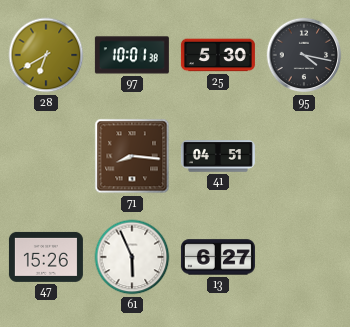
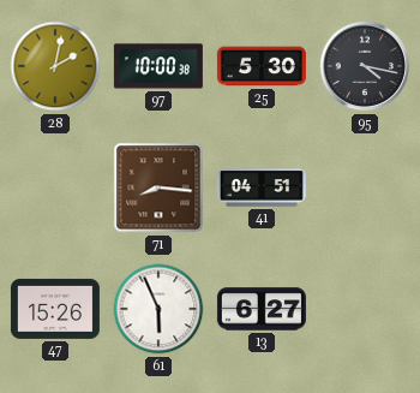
28: 6:40 -> 2:02 (55, 66)
97: 10:01 -> 10:00 (158, 66)
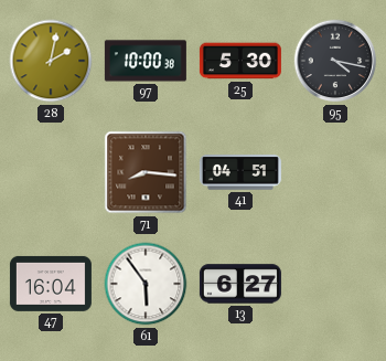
47: 15:26 -> 16:04 (51, 284)
61: 5:56 -> 5:54 (146, 284)
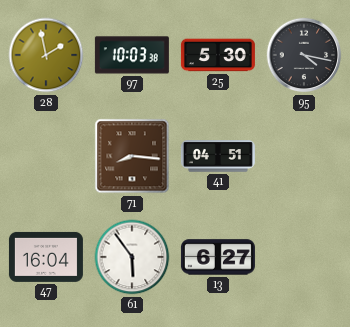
28: 2:02 -> 1:58 (46, 55)
97: 10:00 -> 10:03 (132, 55)
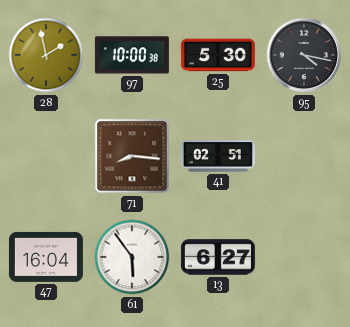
97: 10:03 -> 10:00 (132, 55)
41: 04:51 -> 02:51 (218, 156)
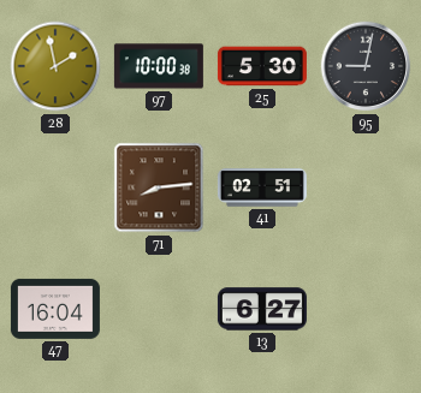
95: 4:17 -> 9:02 (366, 66)
71: 8:16 -> 8:14 (159, 187)
61: 5:54 -> none (132, 257)
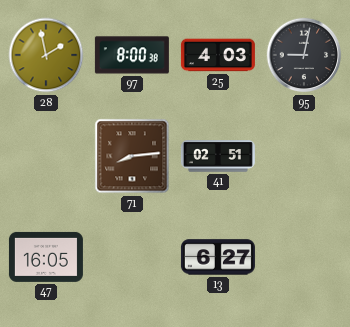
97: 10:00 -> 8:00 (132, 55)
25: 5:30 -> 4:03 (218, 55)
47: 16:04 -> 16:05 (46, 257)
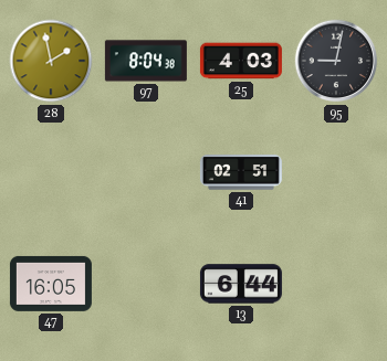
97: 8:00 -> 8:04 (146, 61)
71: 8:14 -> none (132, 156)
13: 6:27 -> 6:44 (241, 284)
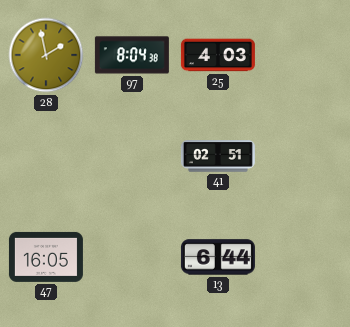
95: 9:02 -> none (336, 61)
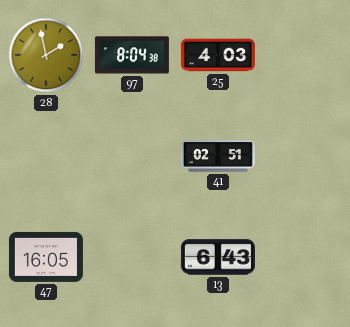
13: 6:44 -> 6:43 (218, 257)
